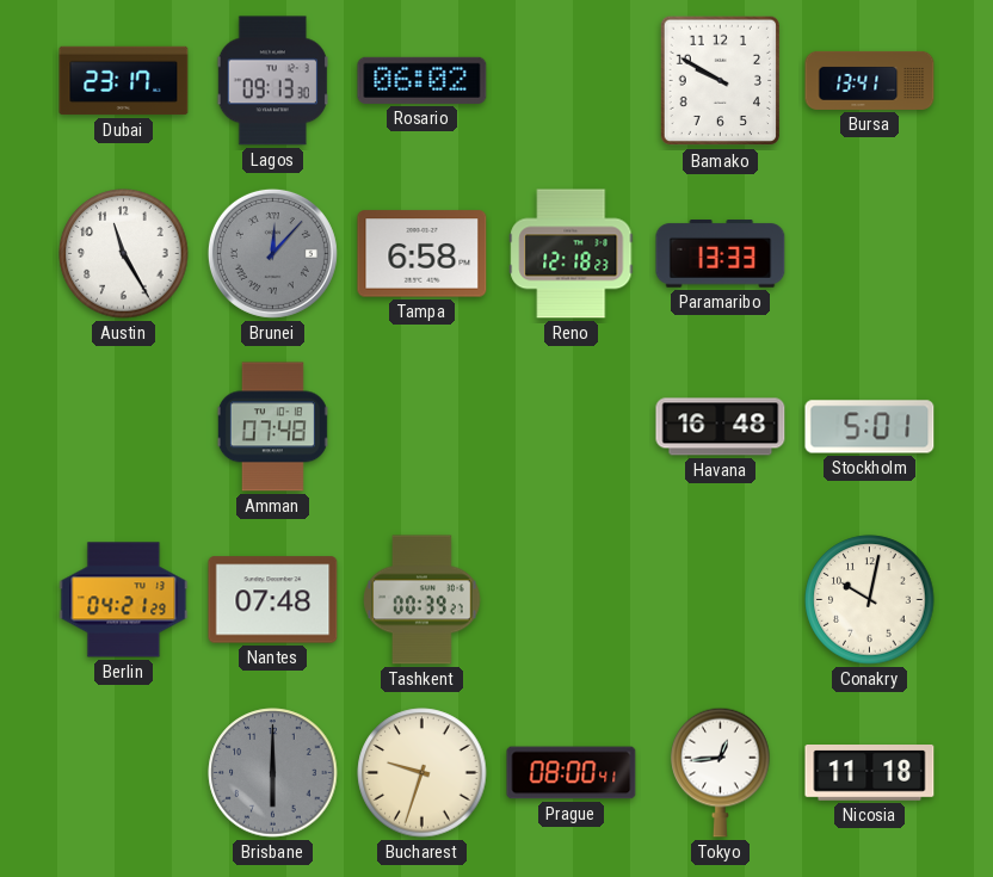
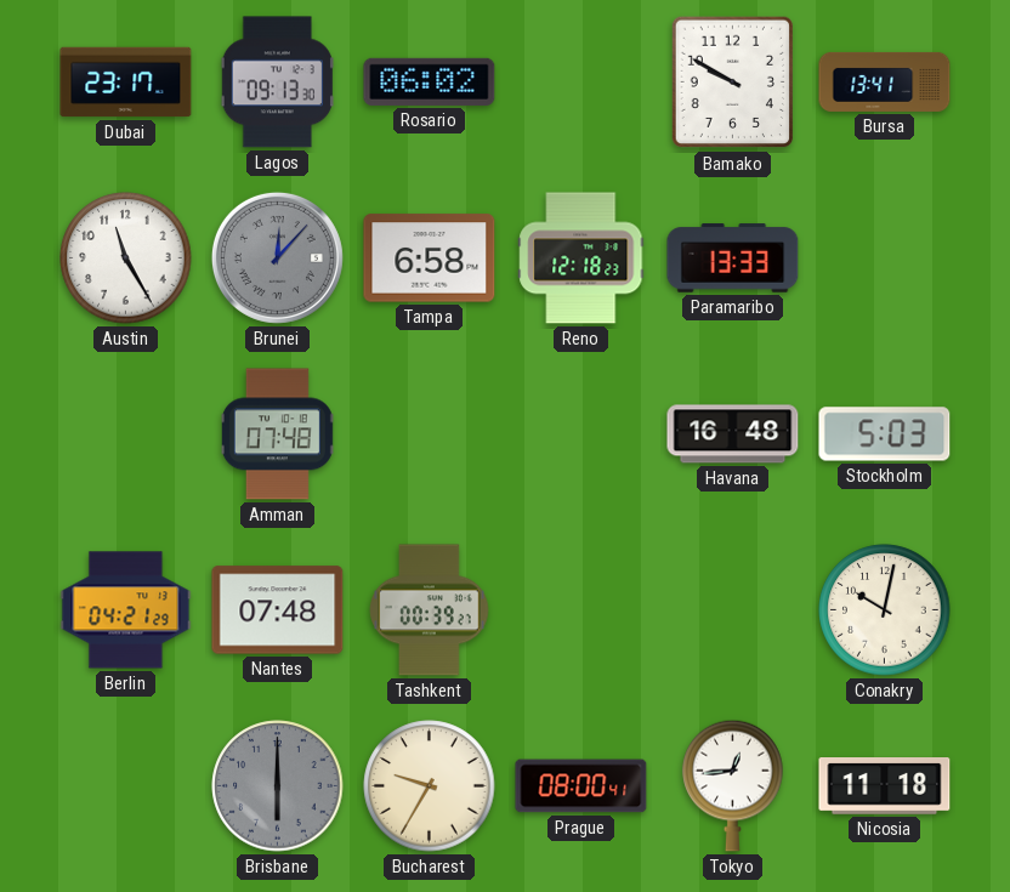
Stockholm: 5:01 -> 5:03 (885, 434)
Bucharest: 9:33 -> 9:35 (430, 786)
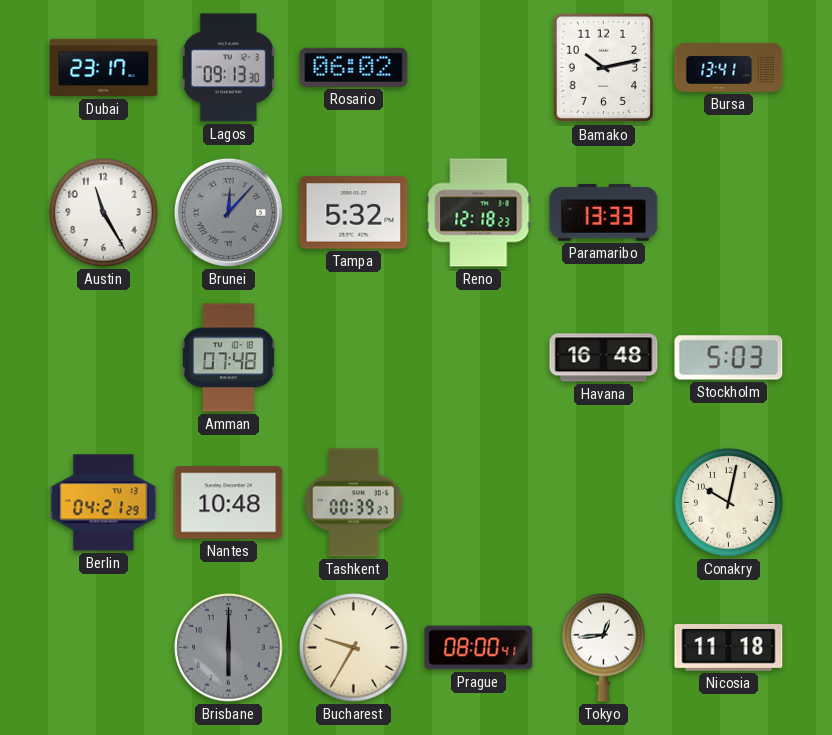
Bamako: 9:50 -> 10:13 (603, 68)
Tampa: 6:58 -> 5:32 (354, 213)
Nantes: 07:48 -> 10:48 (229, 503)
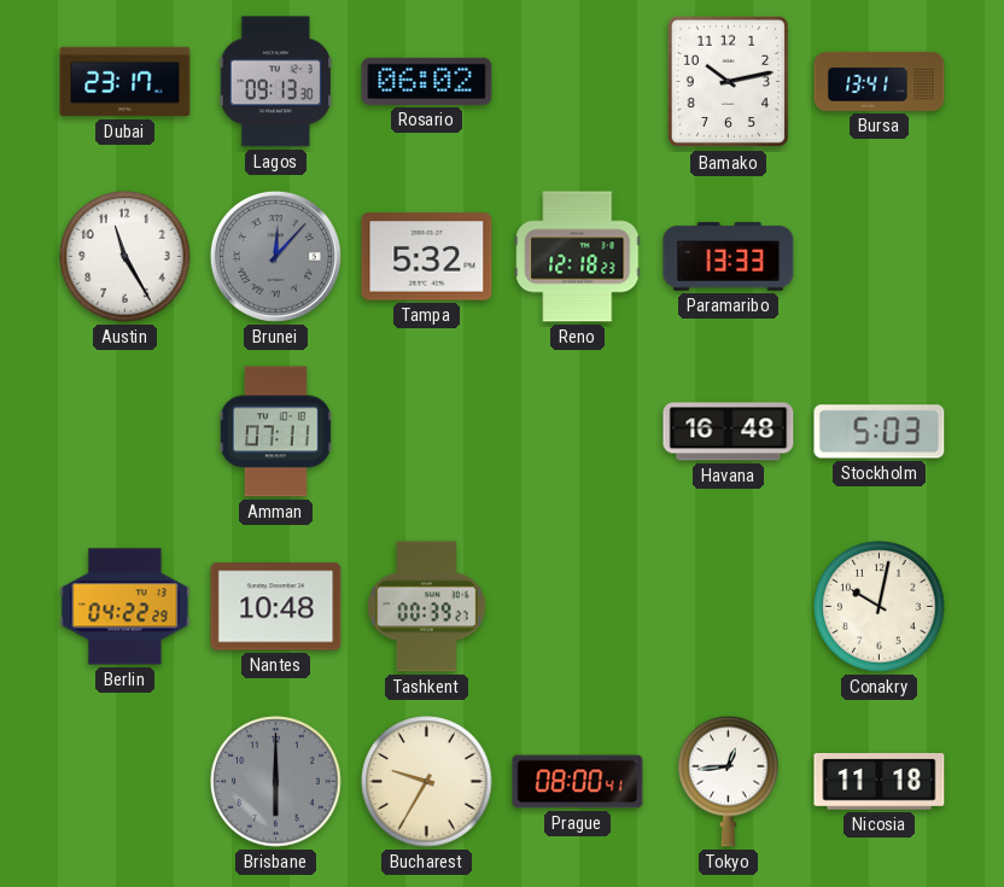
Amman: 07:48 -> 07:11 (275, 432)
Berlin: 04:21 -> 04:22 (125, 607)
